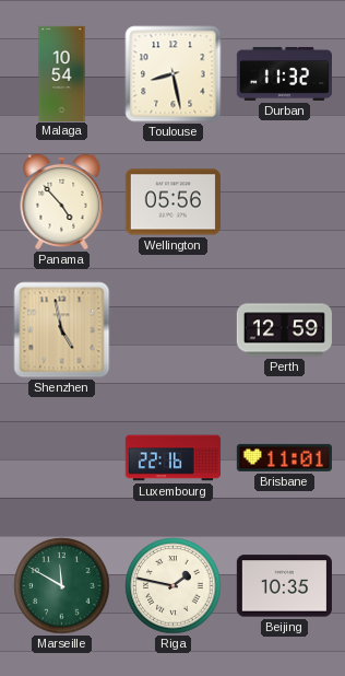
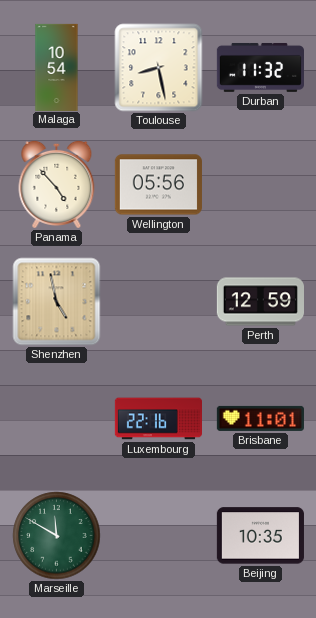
Riga: 1:47 -> none (174, 586)
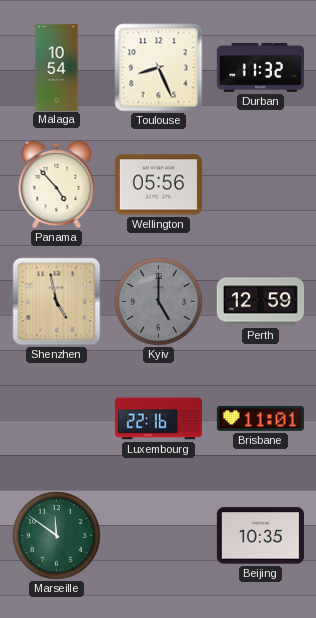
Toulouse: 8:28 -> 8:26 (159, 68)
Kyiv: none -> 5:00 (159, 302)
Marseille: 11:50 -> 11:51 (57, 536)
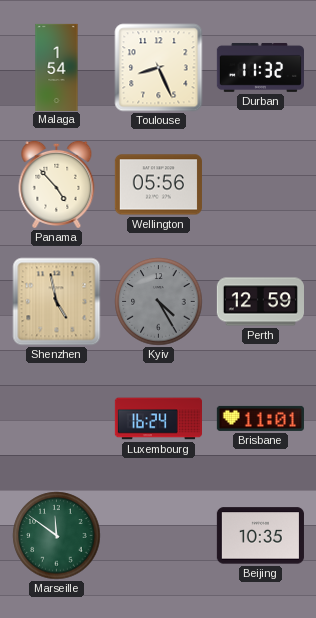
Malaga: 10:54 -> 1:54 (57, 67)
Kyiv: 5:00 -> 4:25 (159, 302)
Luxembourg: 22:16 -> 16:24 (158, 419)
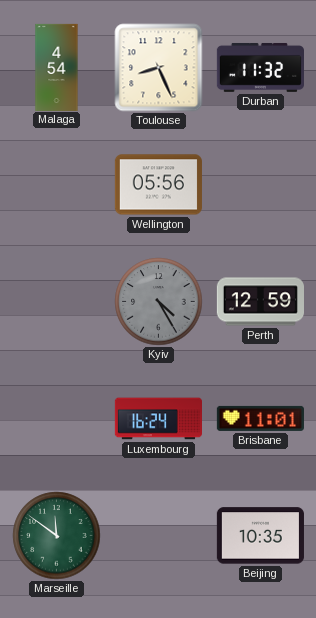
Malaga: 1:54 -> 4:54 (57, 67)
Panama: 4:53 -> none (57, 184)
Shenzhen: 4:58 -> none (57, 302)
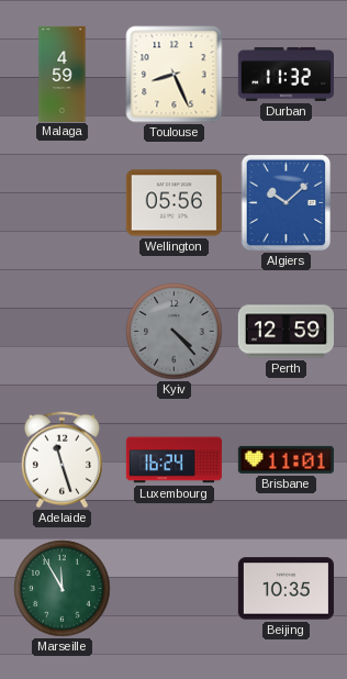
Malaga: 4:54 -> 4:59 (63, 74)
Algiers: none -> 10:08 (287, 203)
Kyiv: 4:25 -> 4:23 (175, 332)
Adelaide: none -> 11:27 (61, 460)
Marseille: 11:51 -> 11:55 (63, 589)
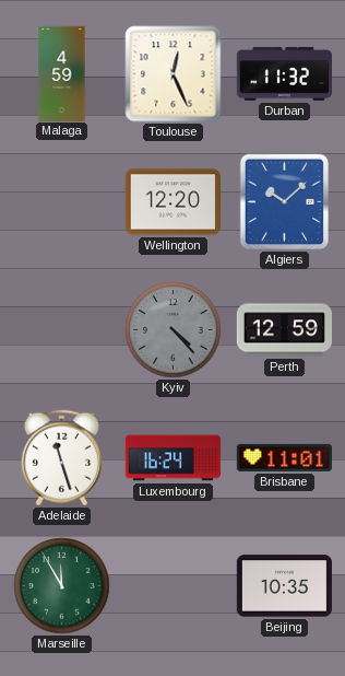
Toulouse: 8:26 -> 12:26 (174, 74)
Wellington: 05:56 -> 12:20 (172, 202)
